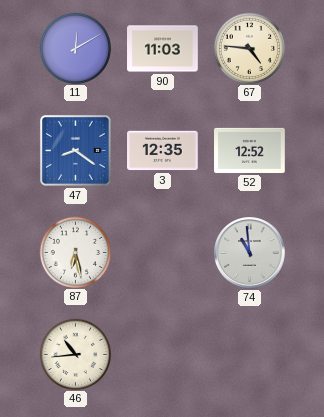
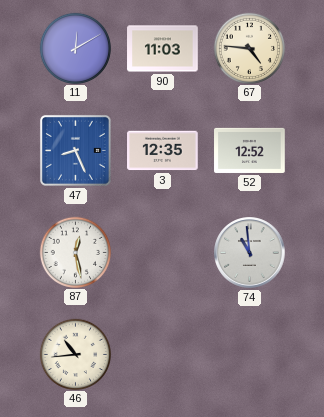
47: 8:21 -> 8:26 (75, 150)
87: 6:28 -> 12:28 (75, 252)
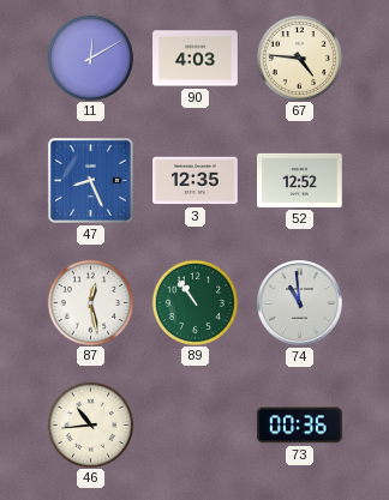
90: 11:03 -> 4:03 (196, 59)
89: none -> 10:54 (194, 302)
73: none -> 00:36 (300, 426)
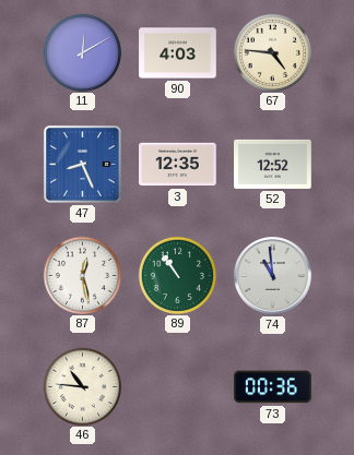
46: 10:44 -> 10:46 (82, 386)
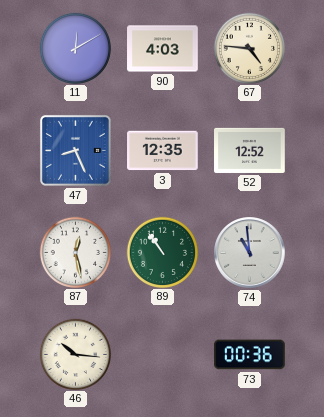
46: 10:46 -> 10:16 (75, 354)
